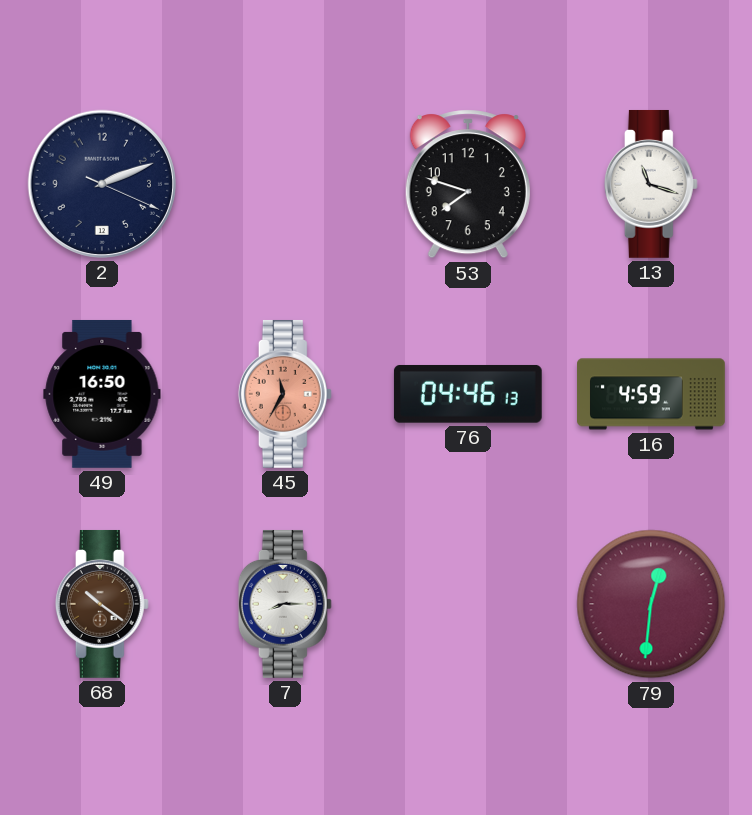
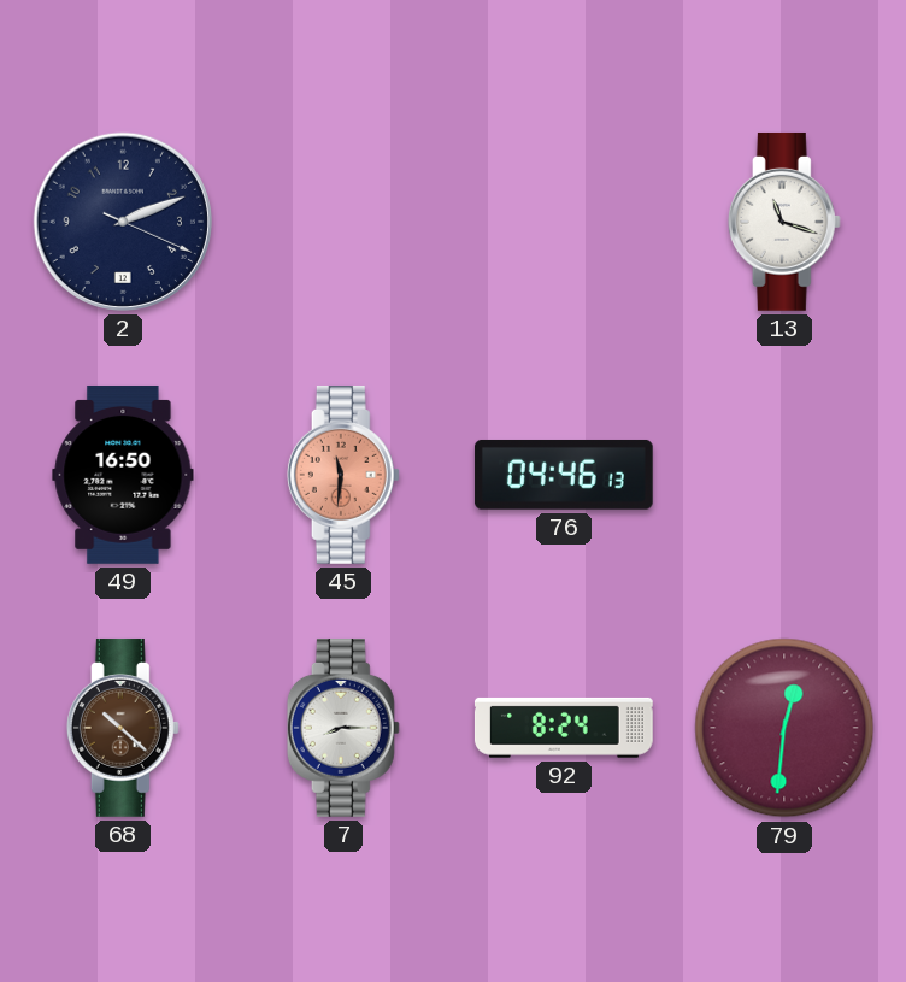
53: 7:48 -> none (468, 184)
45: 11:35 -> 11:31 (343, 475)
16: 4:59 -> none (651, 394)
68: 10:21 -> 10:22 (123, 728)
92: none -> 8:24 (564, 728)
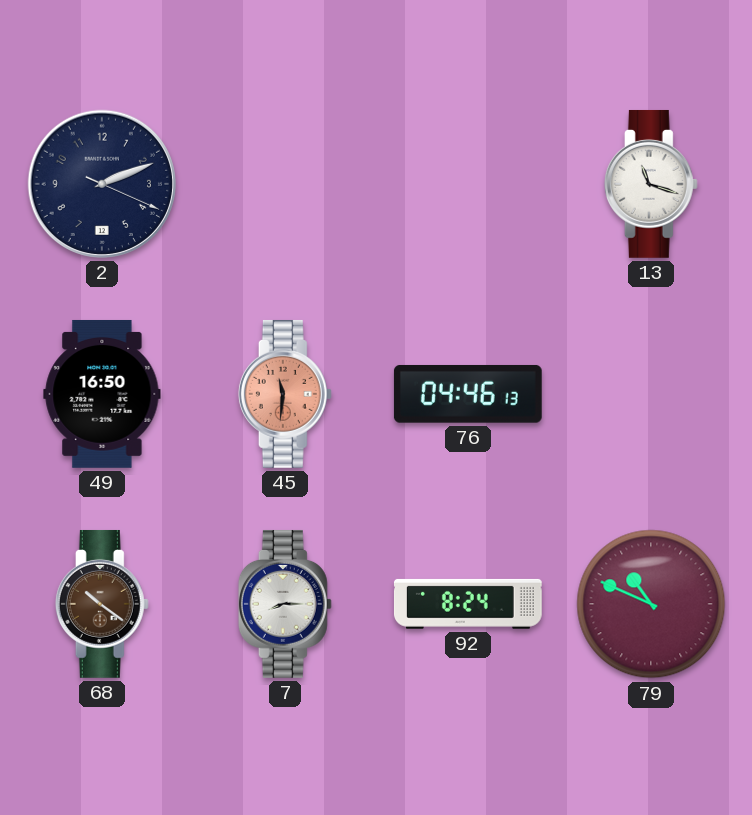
68: 10:22 -> 10:21 (102, 604)
79: 12:31 -> 10:49 (651, 604)
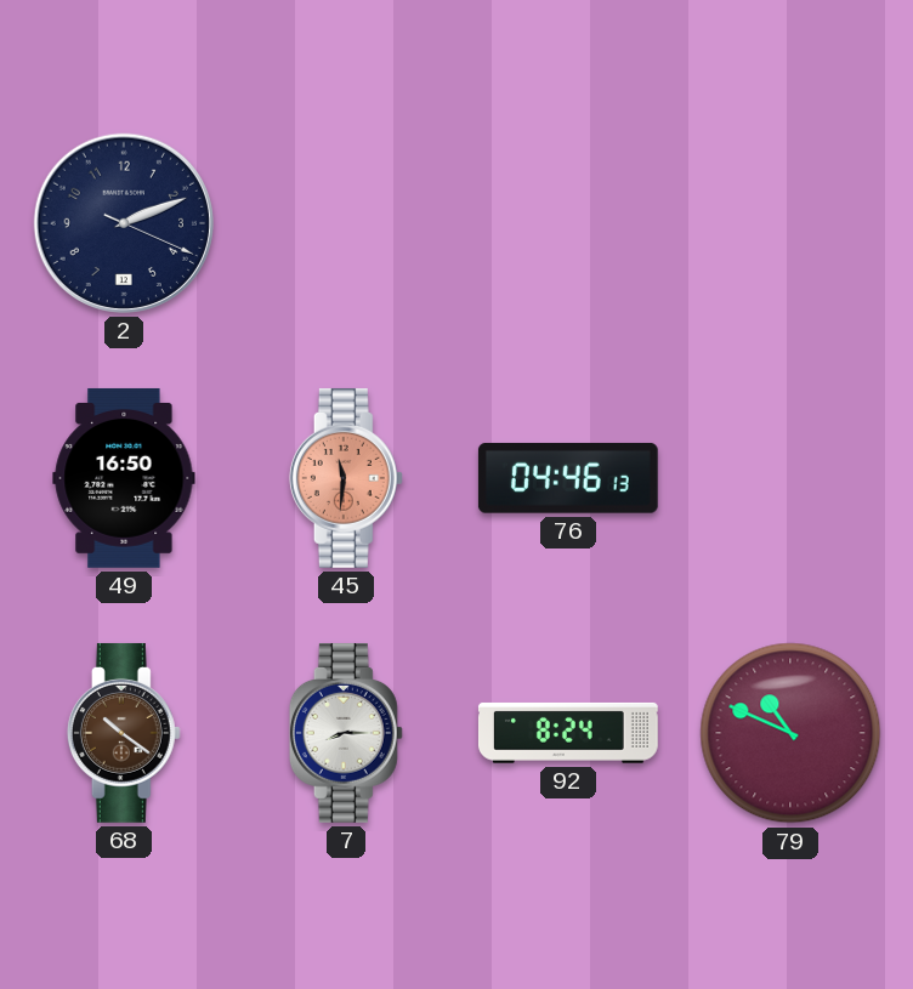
13: 11:18 -> none (651, 184)
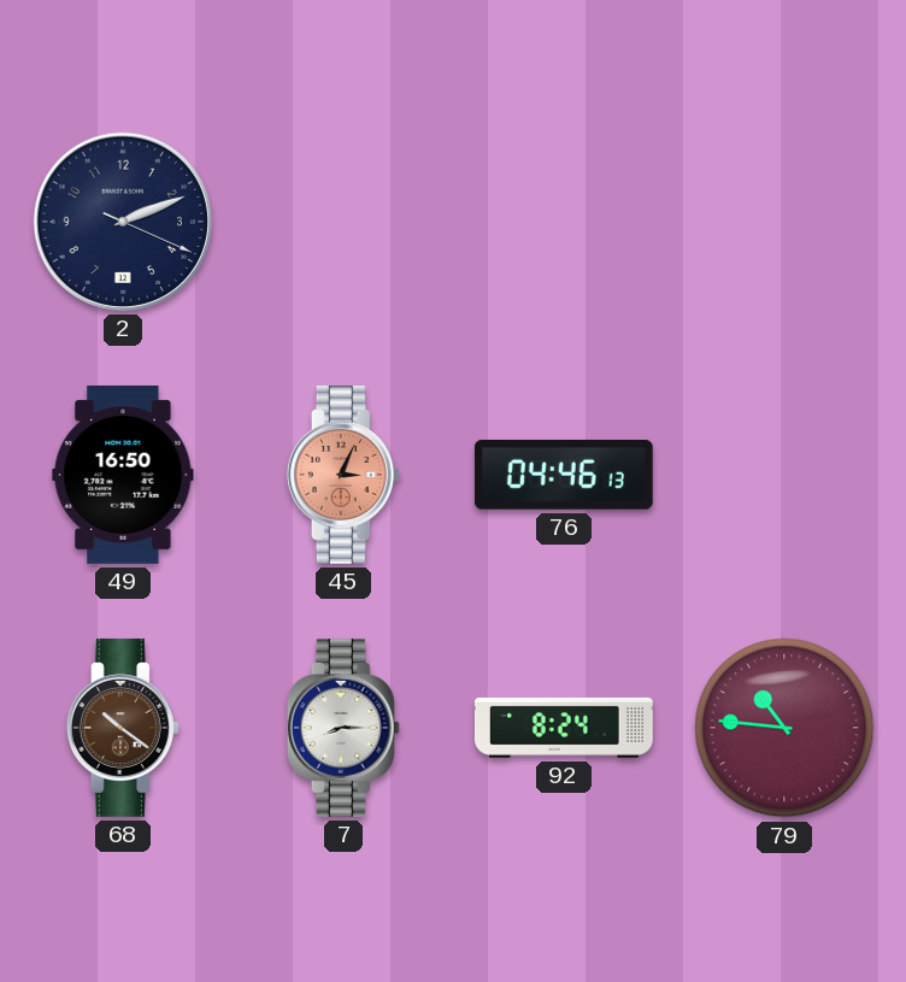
45: 11:31 -> 3:04 (343, 475)
79: 10:49 -> 10:46 (784, 728)
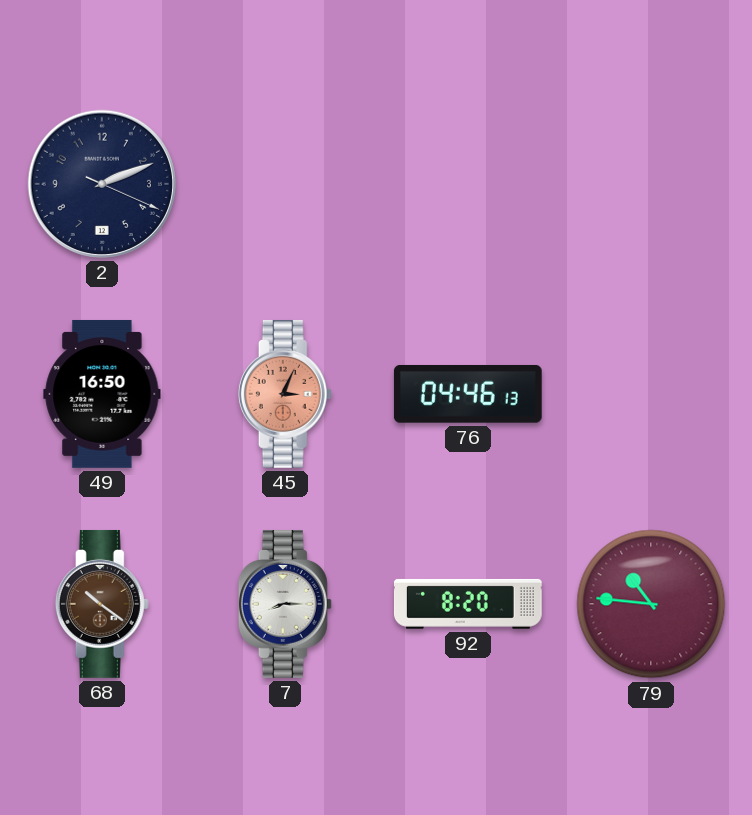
92: 8:24 -> 8:20 (468, 604)
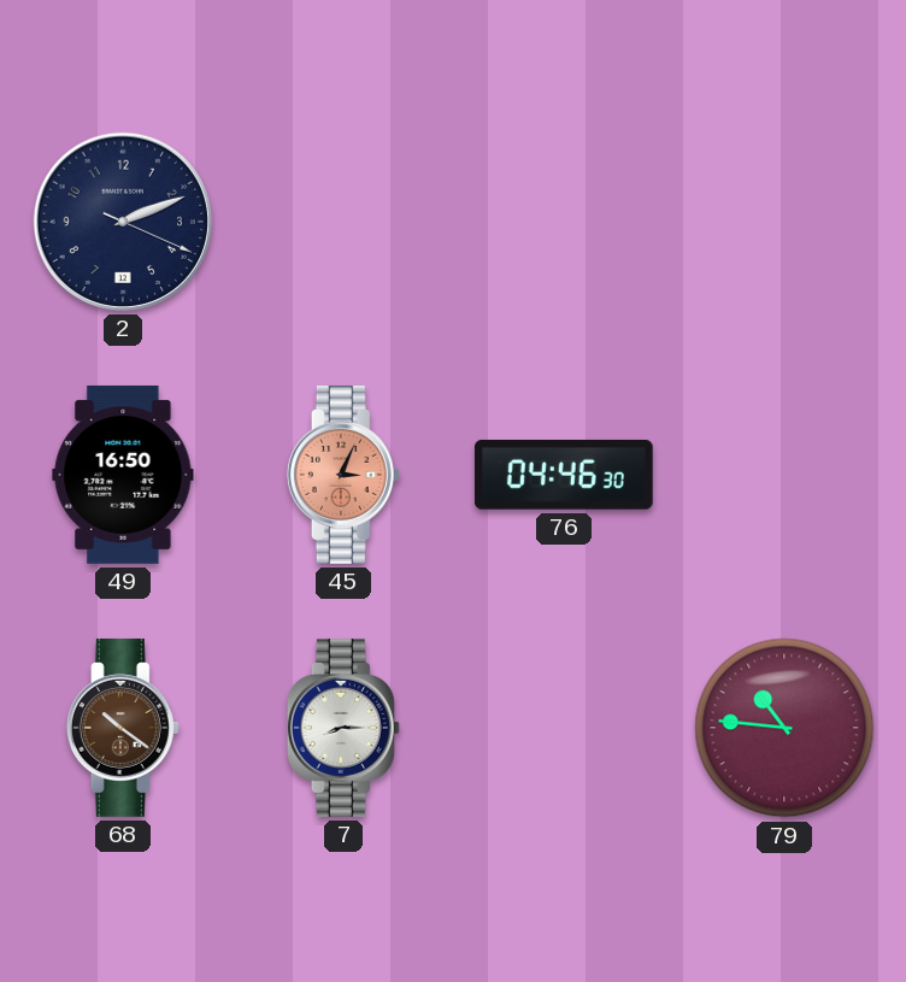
76: 04:46:13 -> 04:46:30 (564, 475)
92: 8:20 -> none (468, 604)
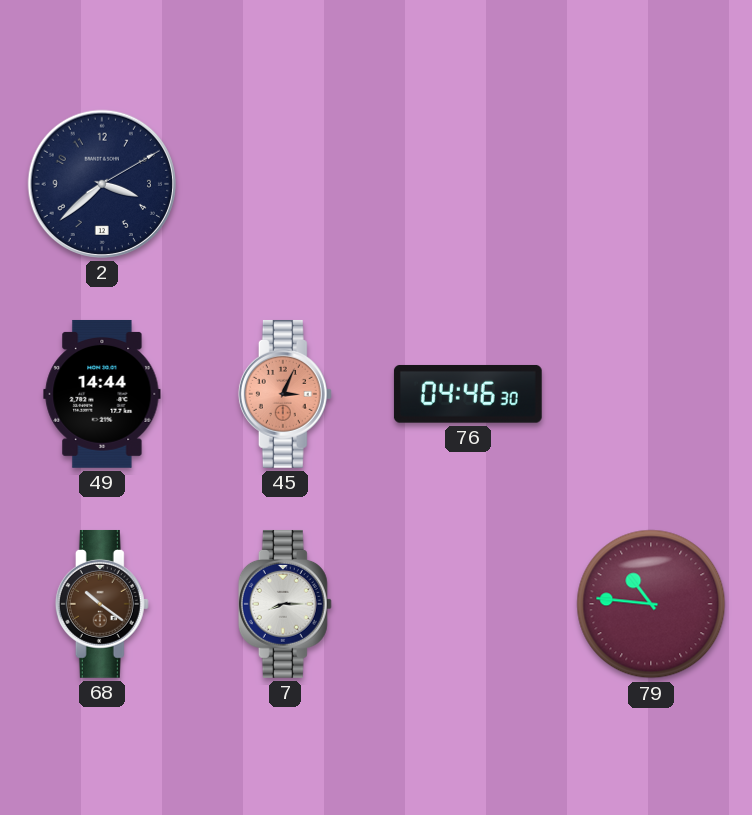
2: 2:11 -> 3:38 (102, 184)
49: 16:50 -> 14:44 (102, 394)
